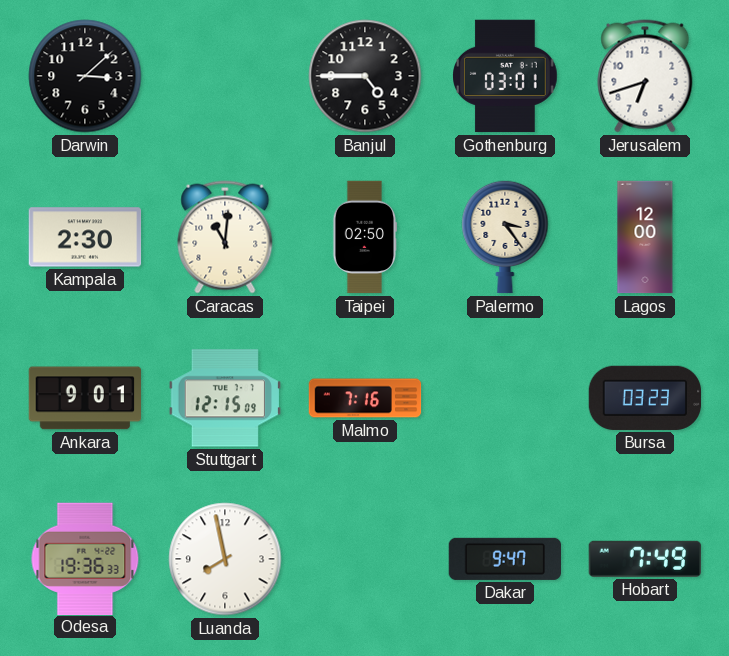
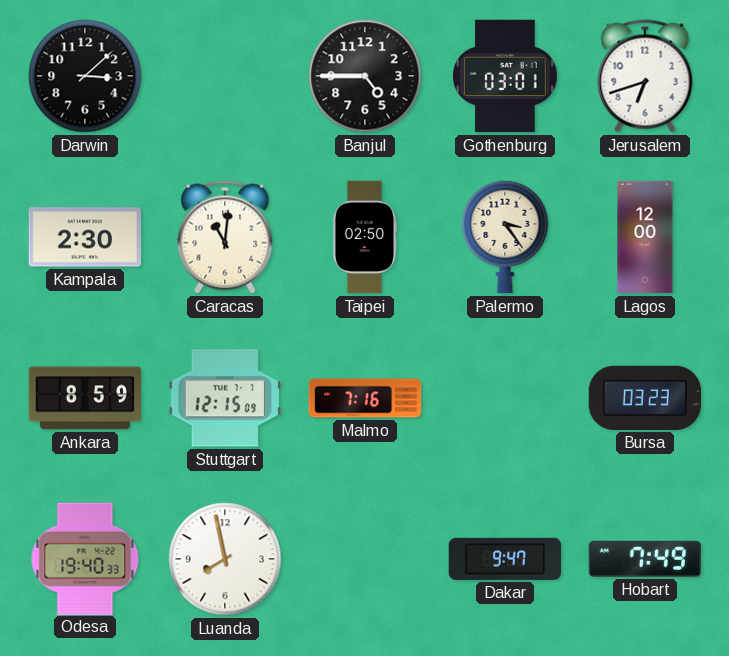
Ankara: 9:01 -> 8:59 (85, 398)
Odesa: 19:36 -> 19:40 (85, 558)
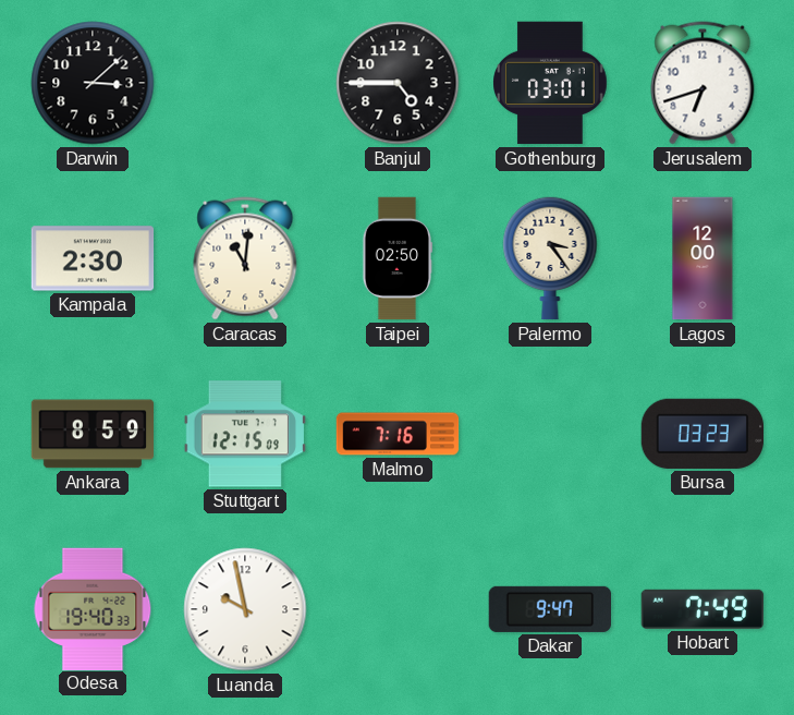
Luanda: 7:58 -> 9:58 (245, 609)
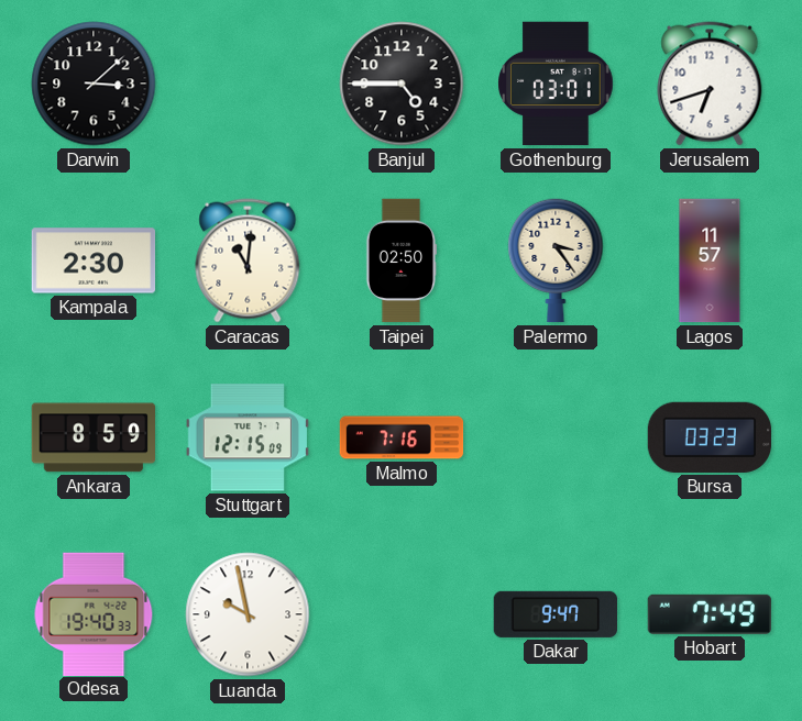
Lagos: 12:00 -> 11:57 (710, 260)
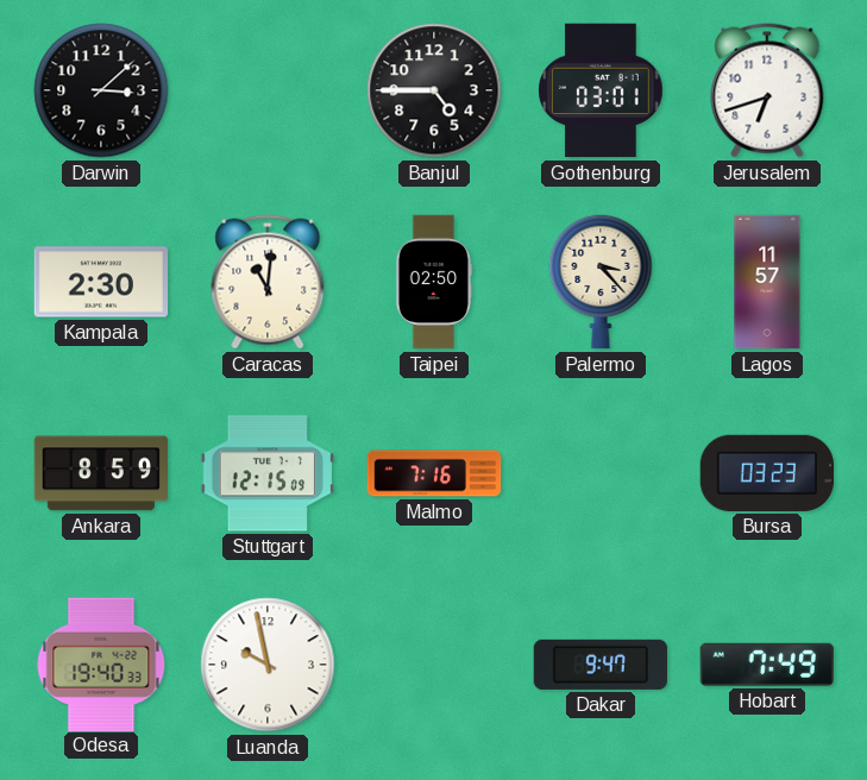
Palermo: 3:24 -> 3:23 (601, 282)
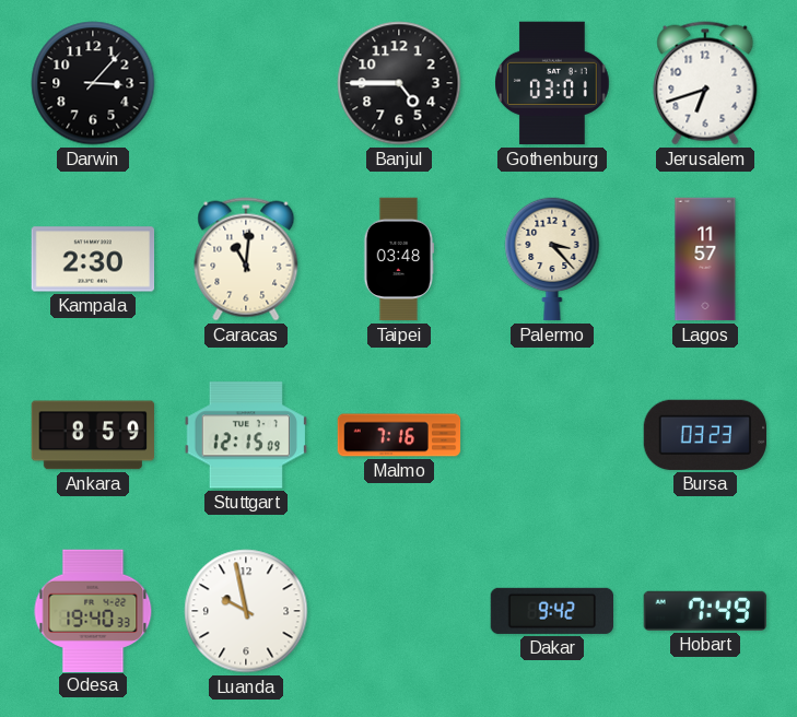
Darwin: 3:08 -> 3:07 (93, 83)
Taipei: 02:50 -> 03:48 (398, 259)
Dakar: 9:47 -> 9:42 (552, 611)
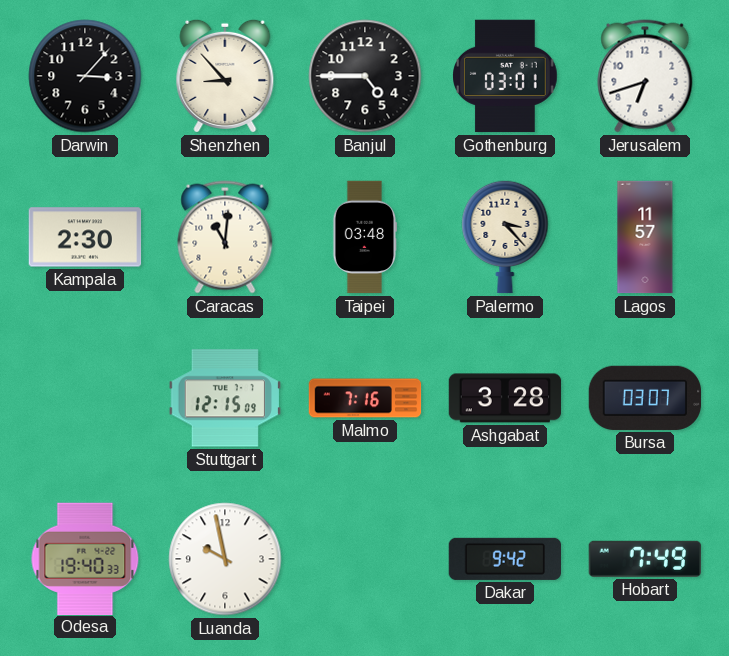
Shenzhen: none -> 8:53 (225, 76)
Ankara: 8:59 -> none (93, 435)
Ashgabat: none -> 3:28 (505, 398)
Bursa: 03:23 -> 03:07 (645, 398)
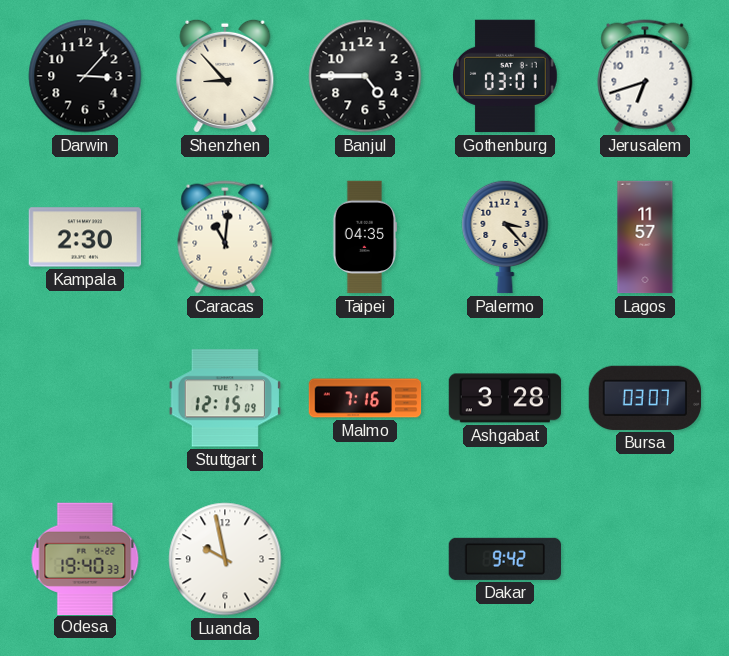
Taipei: 03:48 -> 04:35 (364, 237)
Hobart: 7:49 -> none (644, 559)
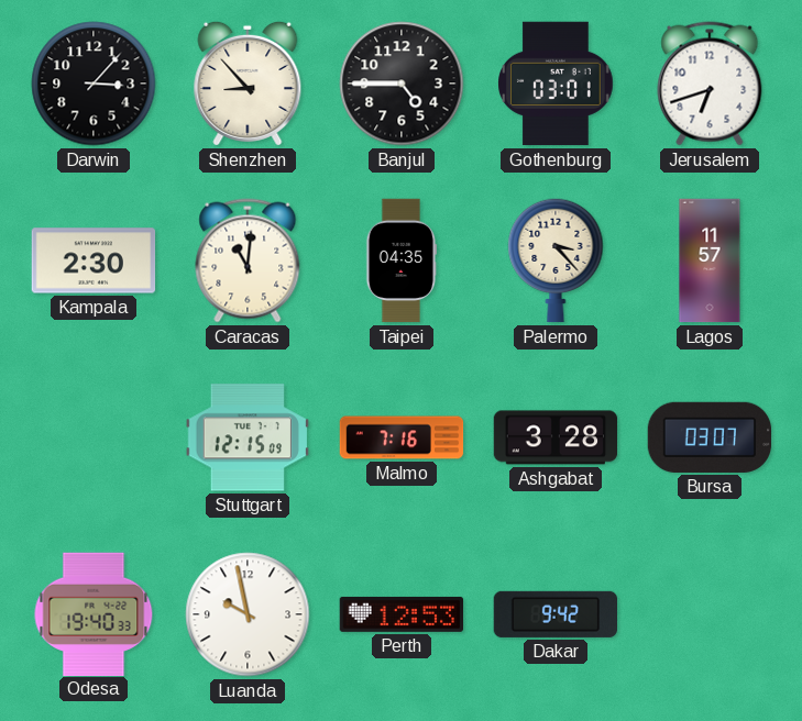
Perth: none -> 12:53 (402, 614)
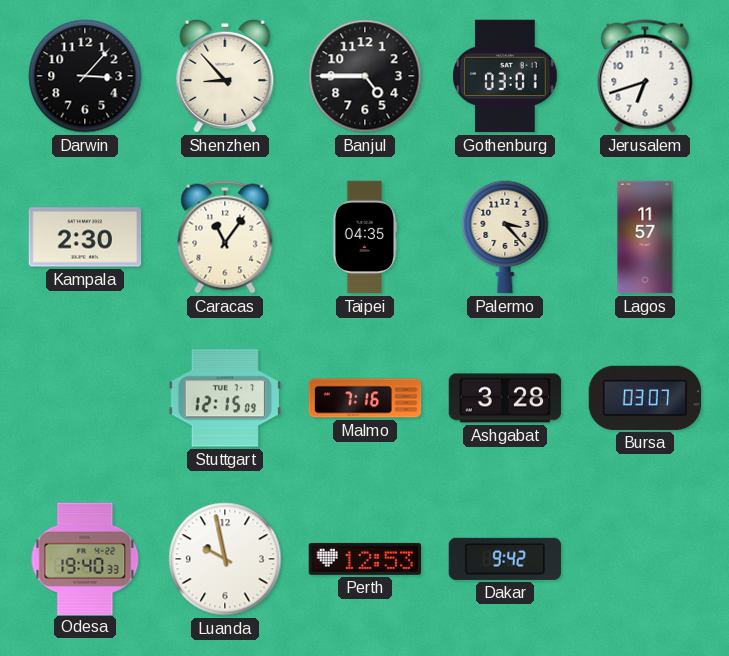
Caracas: 11:01 -> 11:06 (225, 237)
